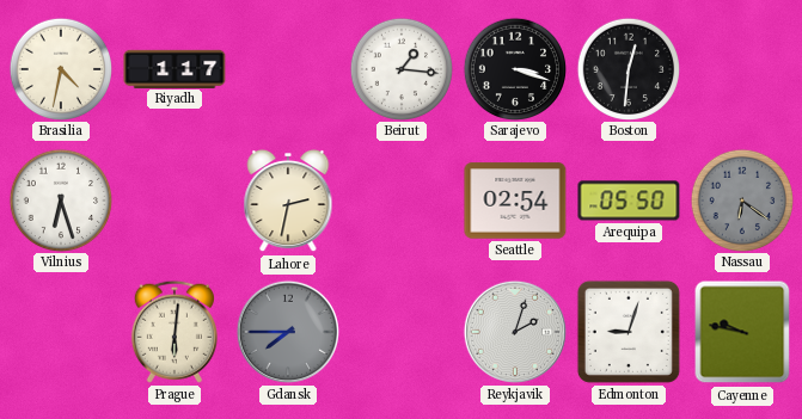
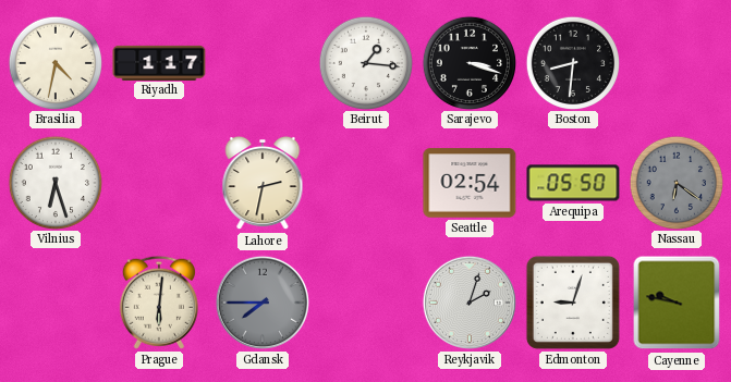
Boston: 12:31 -> 8:31 (572, 62)
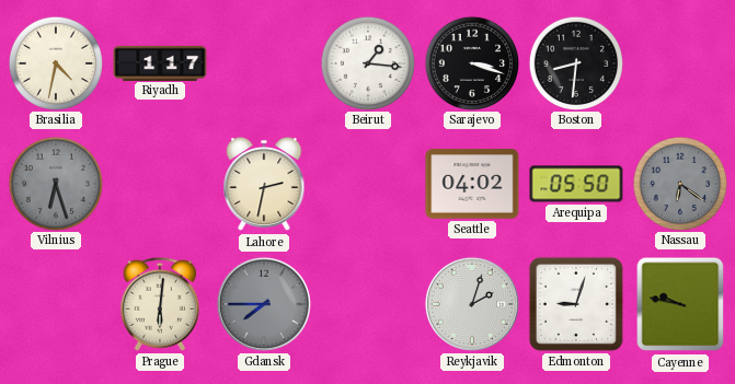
Vilnius dial: white -> grey (55, 183)
Seattle: 02:54 -> 04:02 (472, 184)
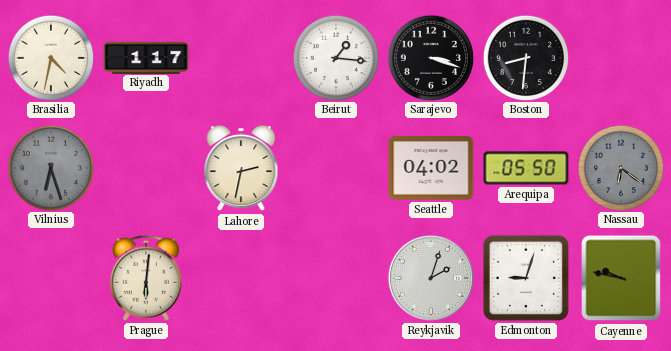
Gdansk: 7:45 -> none (264, 304)
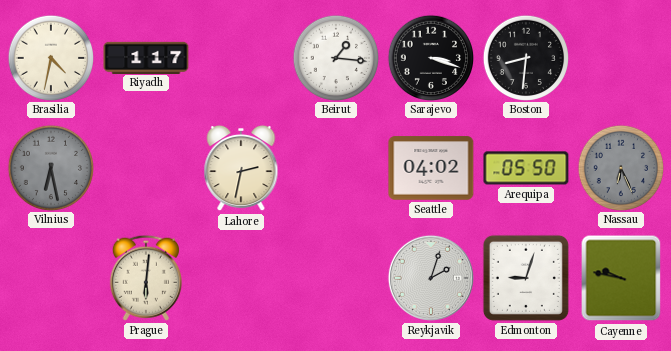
Vilnius: 6:27 -> 6:28 (50, 167)
Nassau: 6:21 -> 6:26 (620, 167)
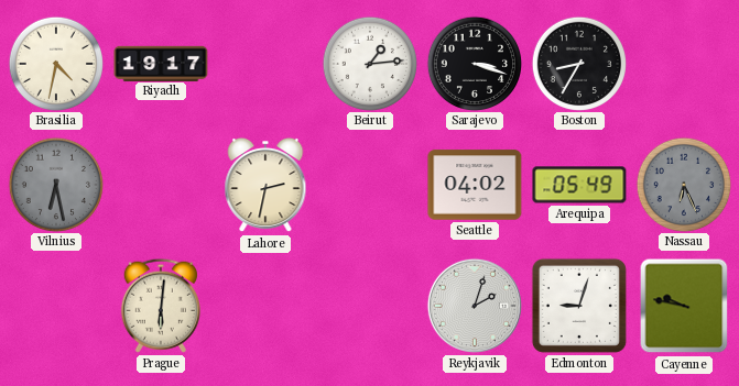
Riyadh: 1:17 -> 19:17 (161, 63)
Beirut: 1:16 -> 1:14 (369, 63)
Boston: 8:31 -> 8:35 (578, 63)
Arequipa: 05:50 -> 05:49 (579, 185)
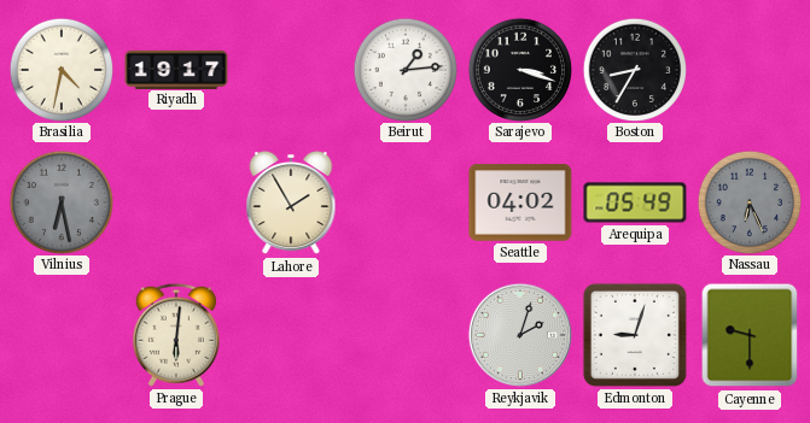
Lahore: 2:32 -> 1:55 (291, 202)
Cayenne: 9:47 -> 9:30 (750, 335)
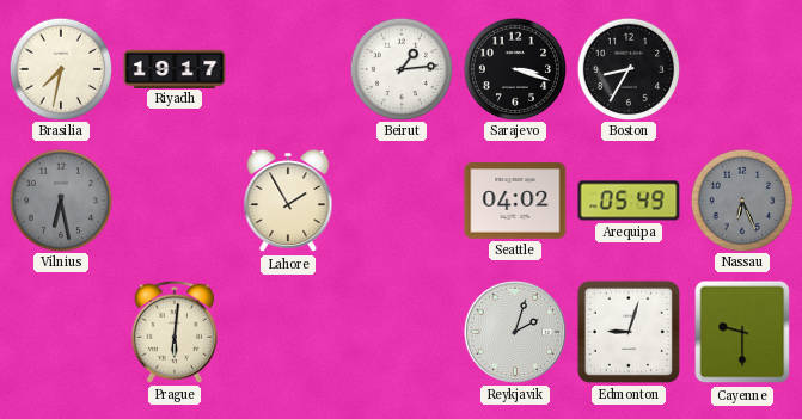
Brasilia: 4:32 -> 7:32 (60, 68)
